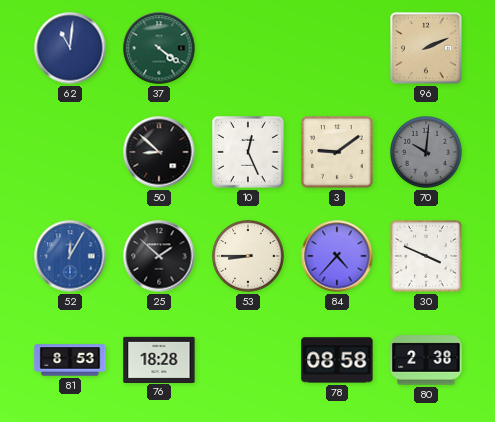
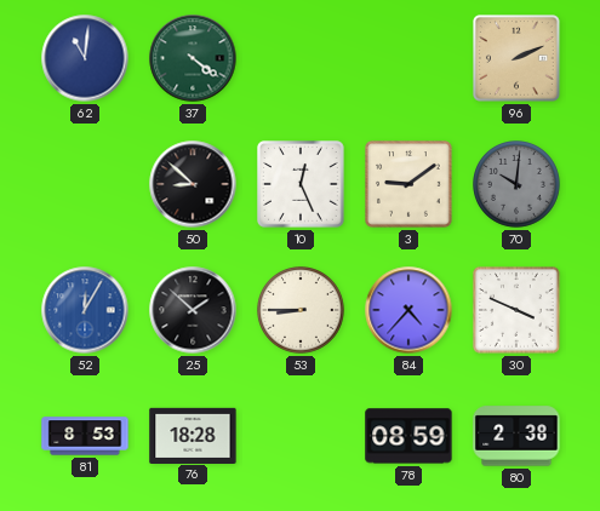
78: 08:58 -> 08:59 (408, 436)
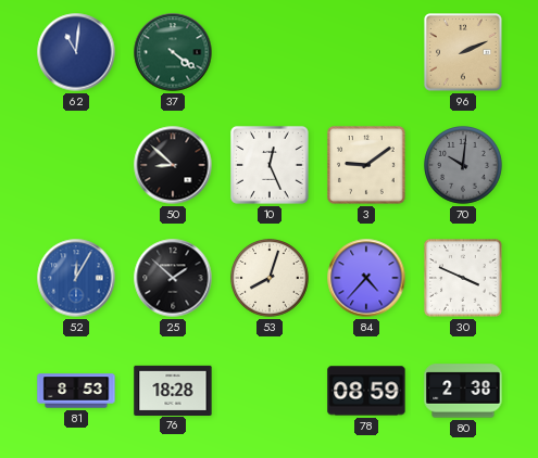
53: 8:45 -> 8:03 (271, 279)
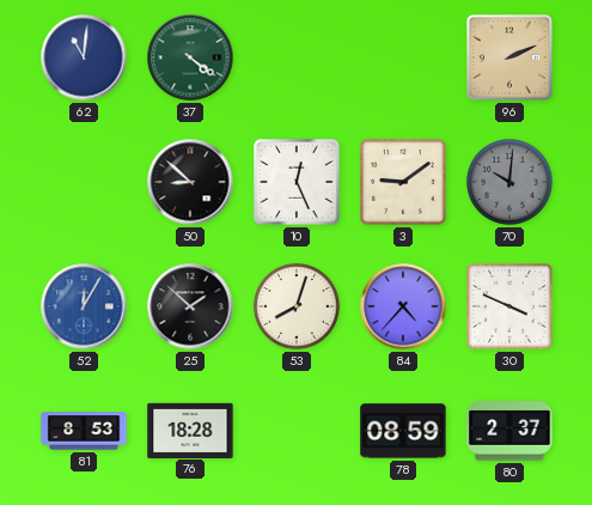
80: 2:38 -> 2:37 (509, 431)
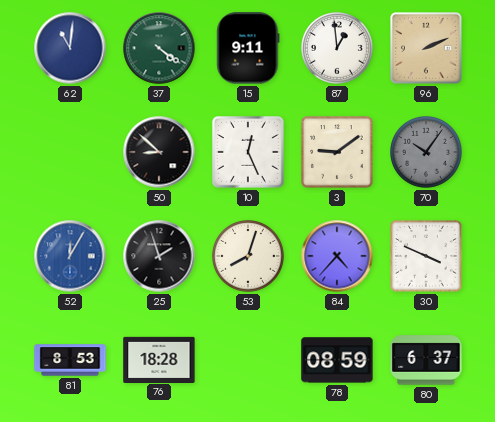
15: none -> 9:11 (248, 48)
87: none -> 12:59 (338, 49)
70: 10:01 -> 10:06 (427, 153)
25: 1:52 -> 1:57 (159, 256)
80: 2:37 -> 6:37 (426, 360)
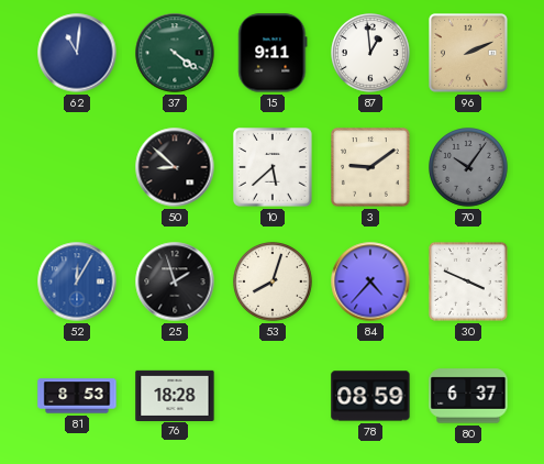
10: 12:26 -> 5:38 (274, 168)
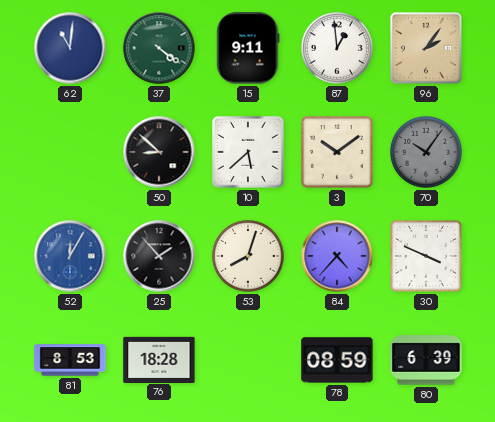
96: 2:11 -> 2:06 (427, 49)
3: 9:09 -> 10:09 (338, 153)
25: 1:57 -> 1:53 (159, 256)
80: 6:37 -> 6:39 (426, 360)
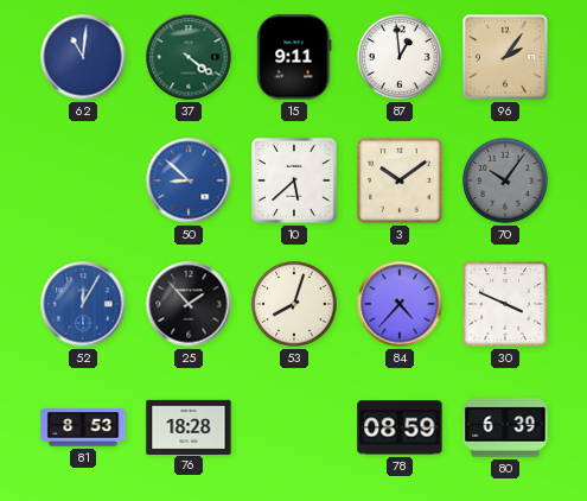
50 dial: black -> blue (189, 180)
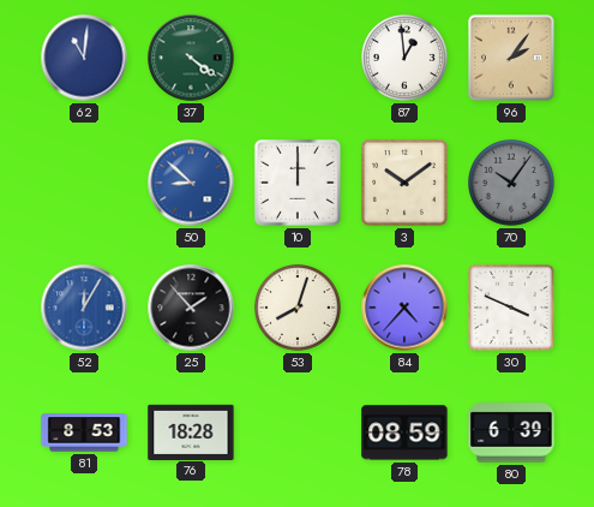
15: 9:11 -> none (294, 57)
10: 5:38 -> 12:00 (299, 184)
